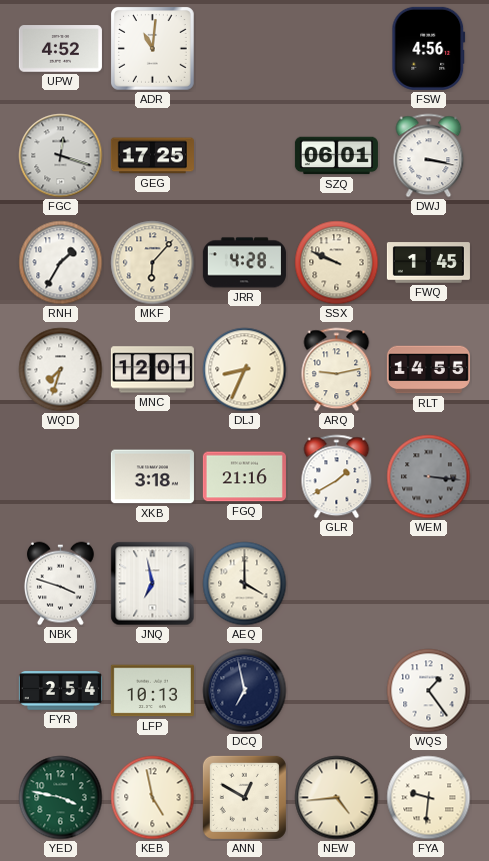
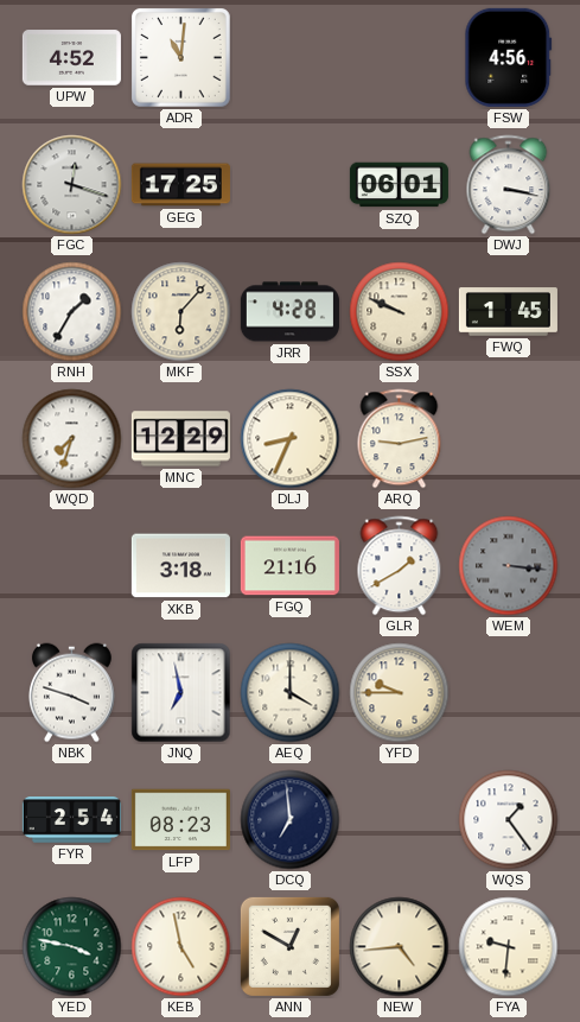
MNC: 12:01 -> 12:29 (180, 439)
RLT: 14:55 -> none (428, 370)
YFD: none -> 9:45 (400, 693)
LFP: 10:13 -> 08:23 (180, 820)
DCQ: 6:58 -> 6:59 (291, 820)
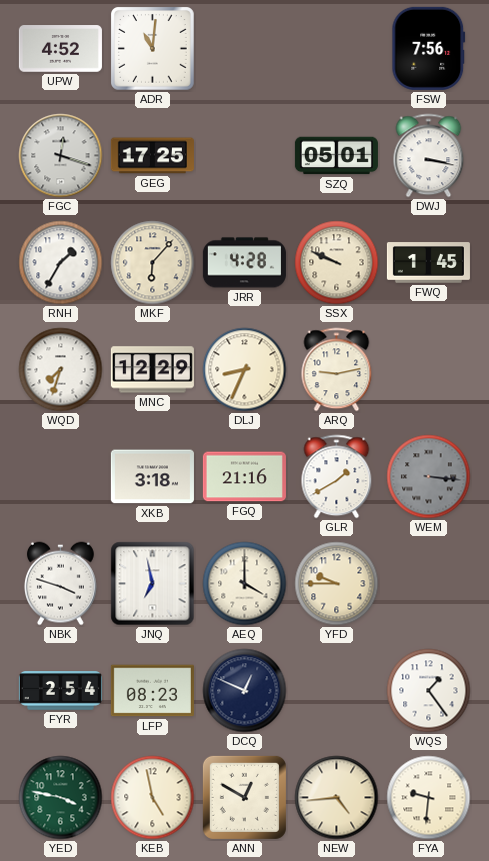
FSW: 4:56 -> 7:56 (429, 48)
SZQ: 06:01 -> 05:01 (336, 156)
DCQ: 6:59 -> 12:49 (245, 691)
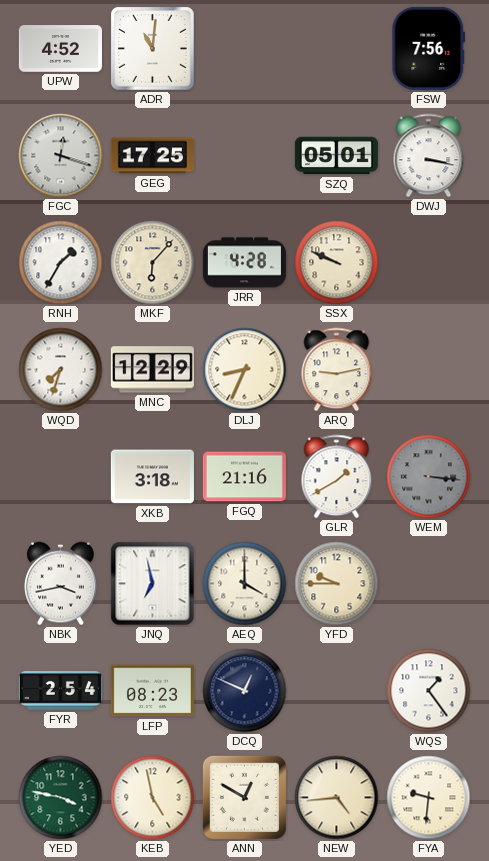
FWQ: 1:45 -> none (428, 263)
NBK: 3:48 -> 3:43 (60, 584)
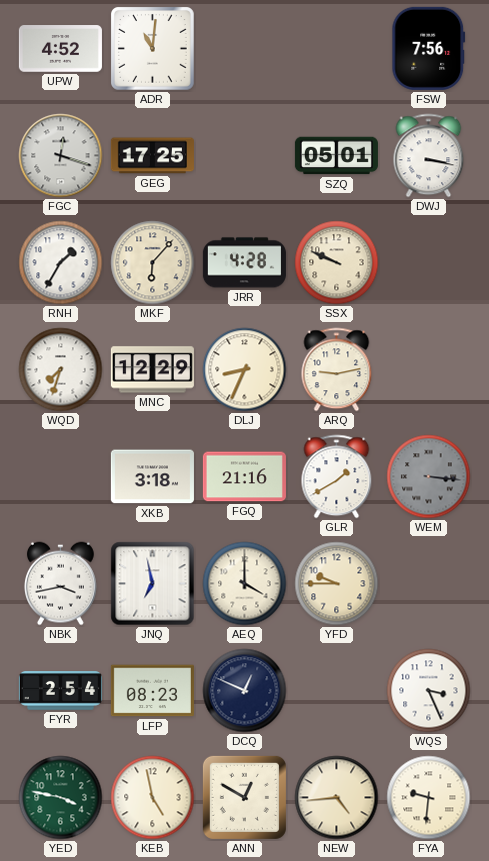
WQS: 1:24 -> 3:26 (429, 691)
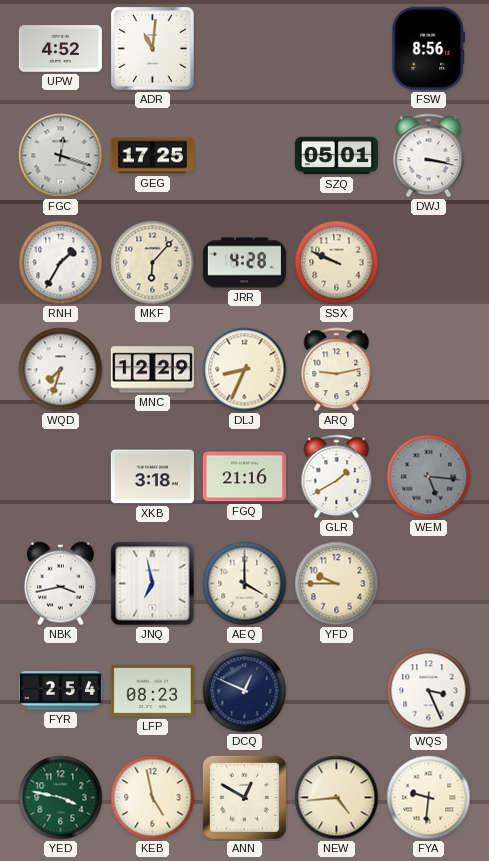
FSW: 7:56 -> 8:56 (429, 48)
WEM: 3:16 -> 5:16 (429, 477)
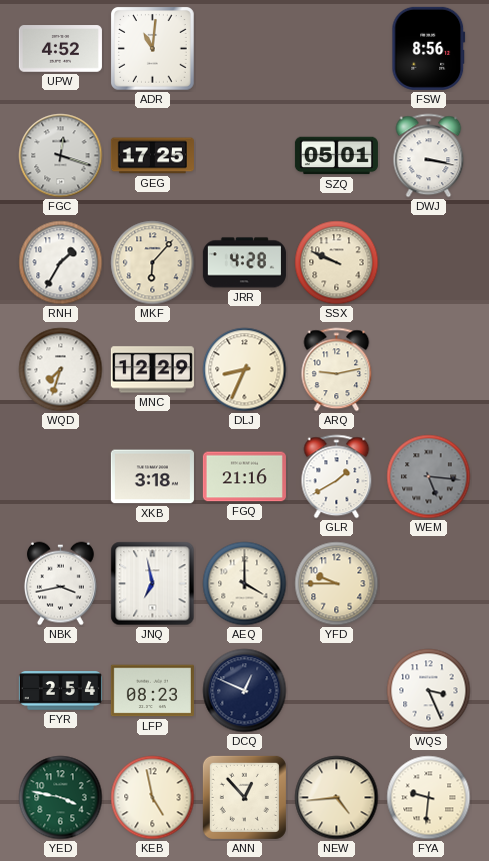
ANN: 12:50 -> 12:53 (244, 797)
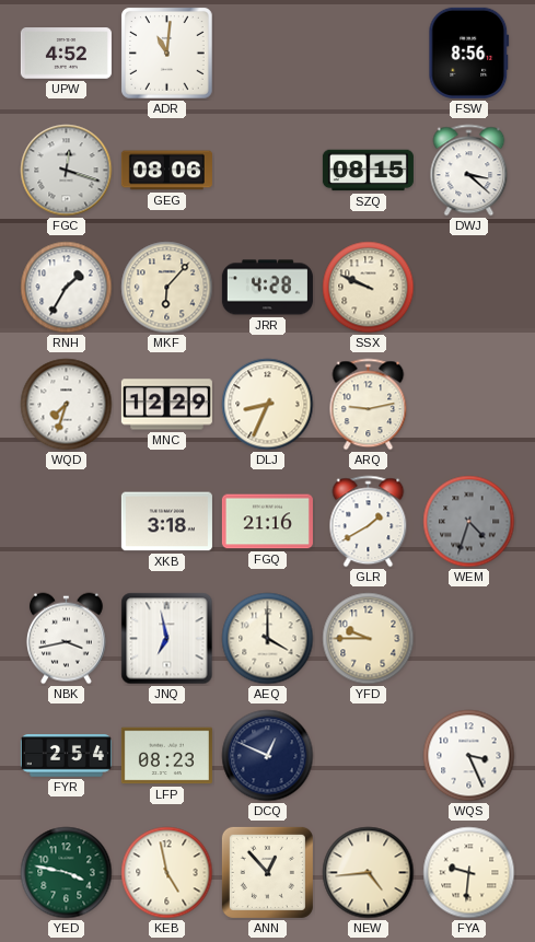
GEG: 17:25 -> 08:06 (166, 171)
SZQ: 05:01 -> 08:15 (368, 171)
DWJ: 3:17 -> 3:22 (469, 171)
WEM: 5:16 -> 4:33 (469, 522)
